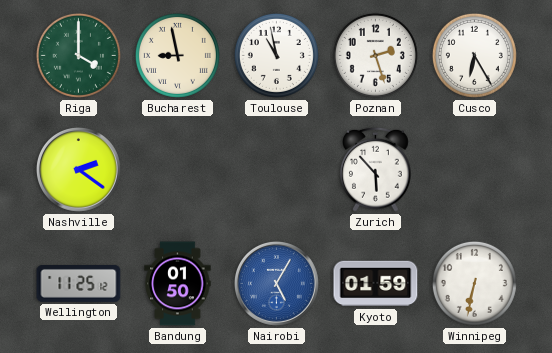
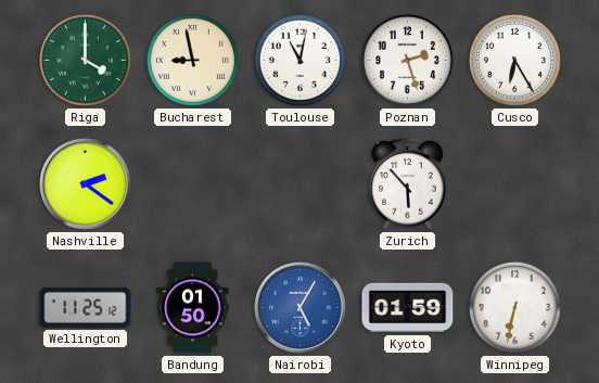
Toulouse: 10:58 -> 11:02 (299, 60)
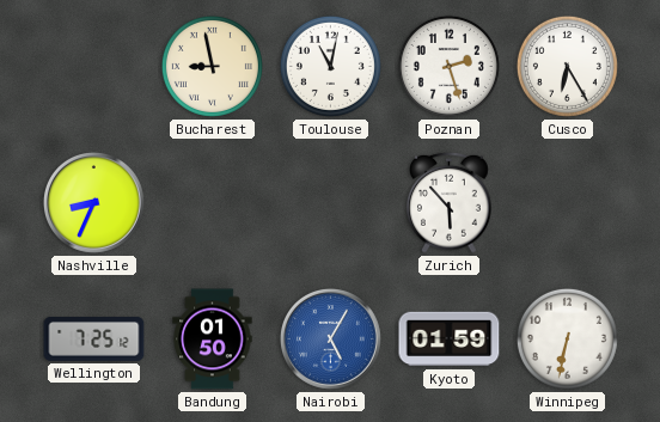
Riga: 4:00 -> none (85, 60)
Nashville: 2:21 -> 8:34 (93, 202)
Wellington: 11:25 -> 7:25 (94, 340)
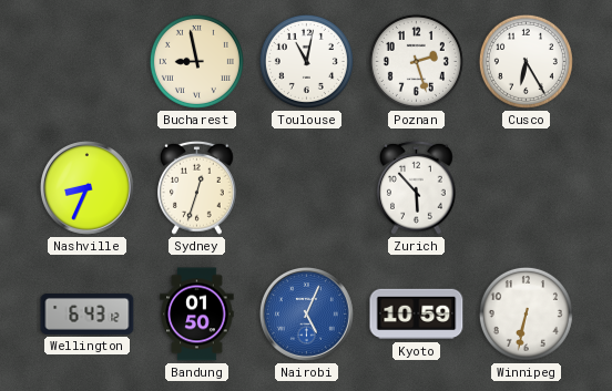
Sydney: none -> 12:33 (197, 187)
Wellington: 7:25 -> 6:43 (88, 315)
Nairobi: 5:05 -> 5:04 (306, 313)
Kyoto: 01:59 -> 10:59 (417, 315)
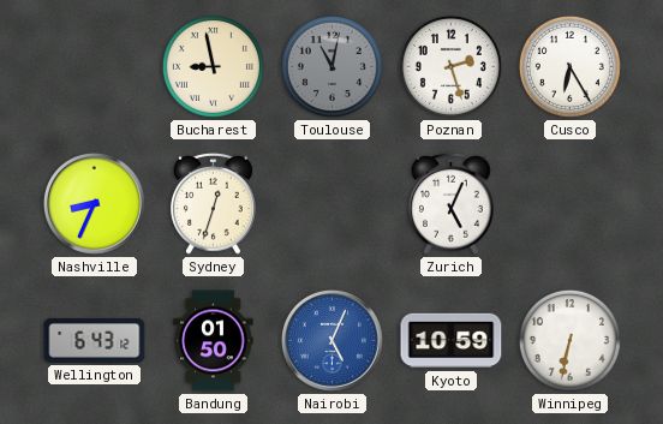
Toulouse dial: white -> grey (331, 66)
Zurich: 5:53 -> 5:04 (452, 203)
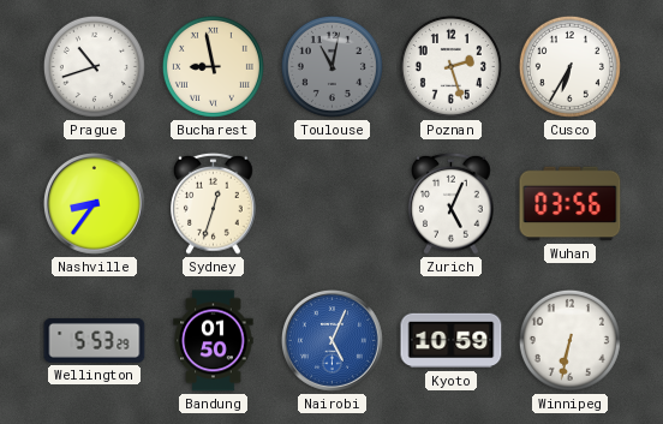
Prague: none -> 10:42 (94, 66)
Cusco: 6:25 -> 6:35 (569, 66)
Nashville: 8:34 -> 8:36 (94, 203)
Wuhan: none -> 03:56 (571, 204)
Wellington: 6:43 -> 5:53 (95, 341)
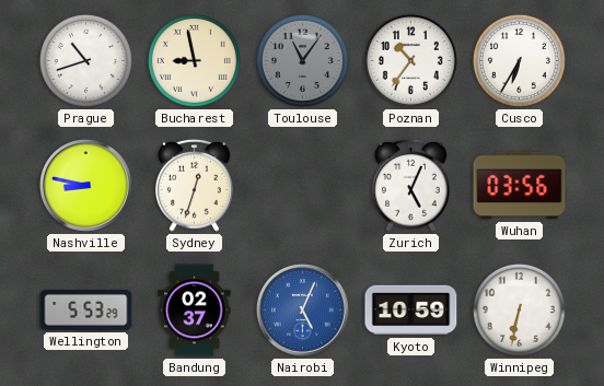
Toulouse: 11:02 -> 11:06 (302, 60)
Poznan: 2:27 -> 10:36 (410, 60)
Nashville: 8:36 -> 8:47 (85, 185)
Bandung: 01:50 -> 02:37 (195, 311)
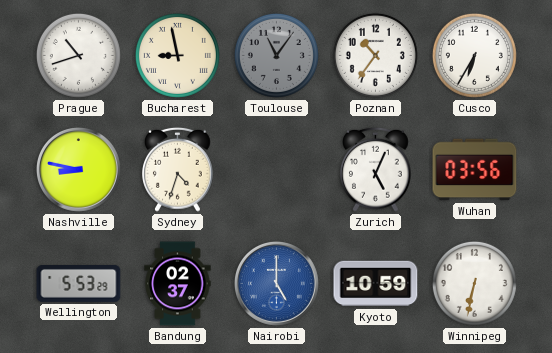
Sydney: 12:33 -> 4:33 (178, 169)
Nairobi: 5:04 -> 5:00 (276, 283)
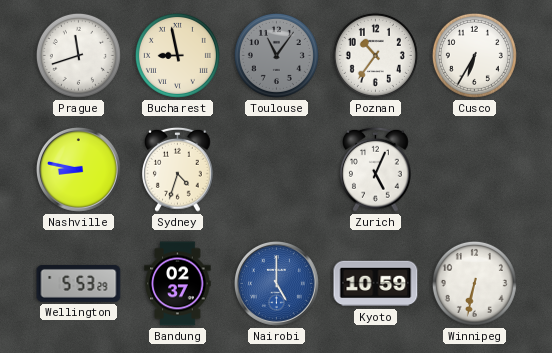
Prague: 10:42 -> 11:42 (78, 55)
Wuhan: 03:56 -> none (475, 170)
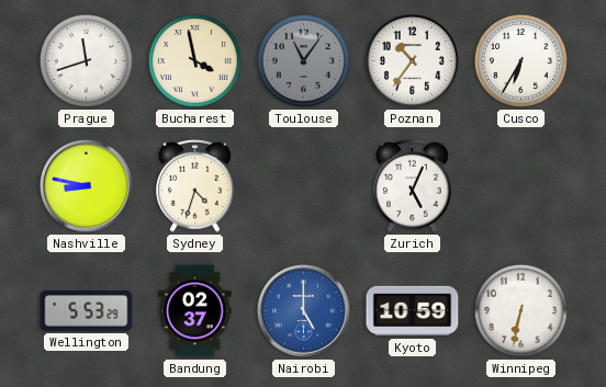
Bucharest: 8:58 -> 3:58 (194, 60)
